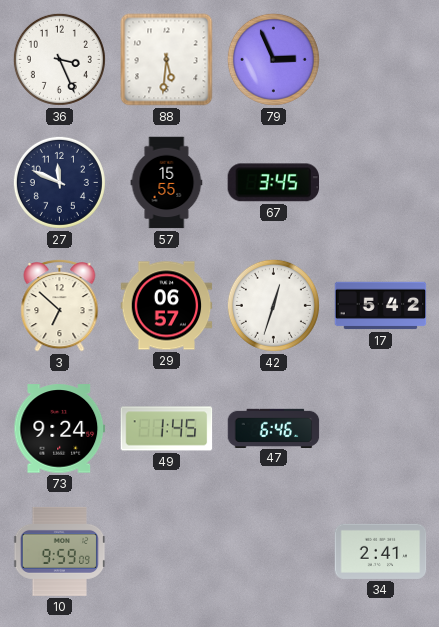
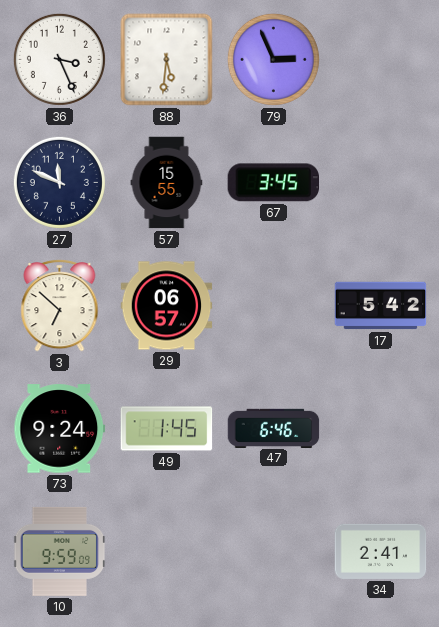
42: 12:33 -> none (273, 305)
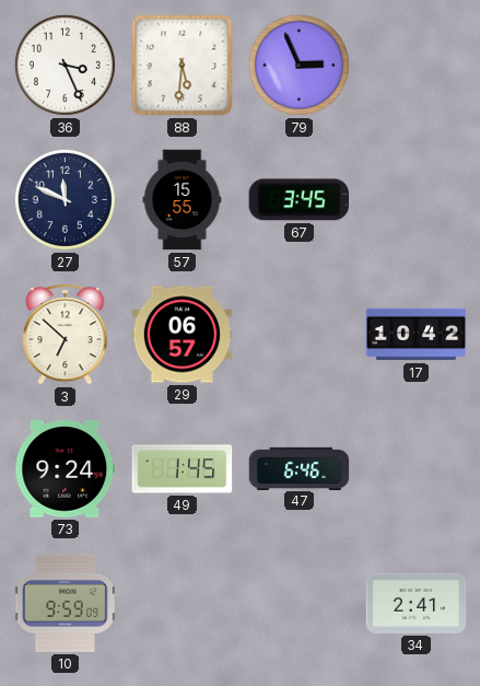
17: 5:42 -> 10:42 (417, 335)
